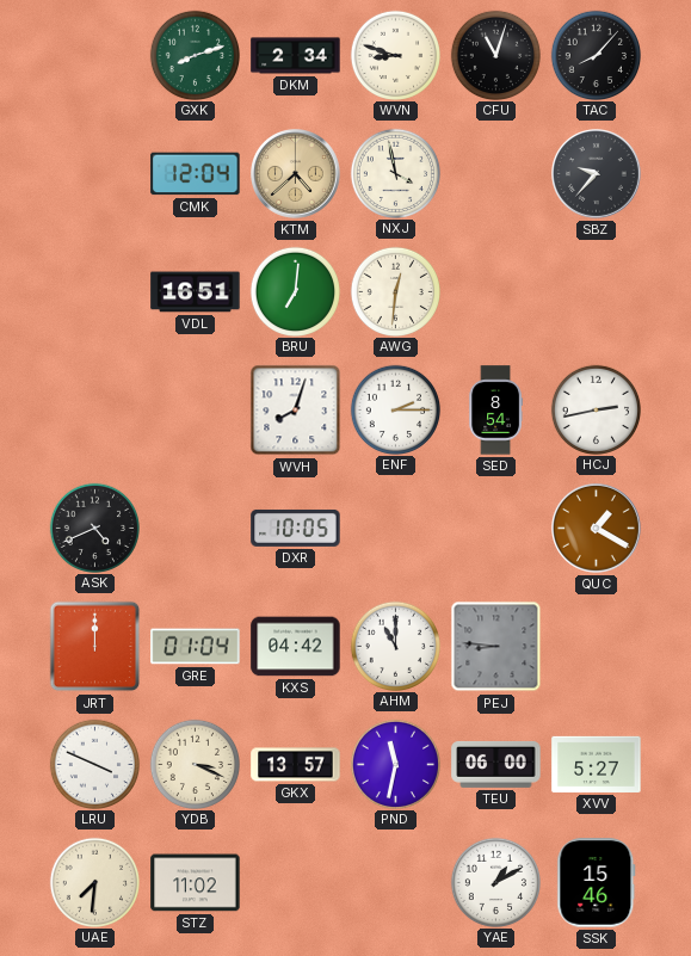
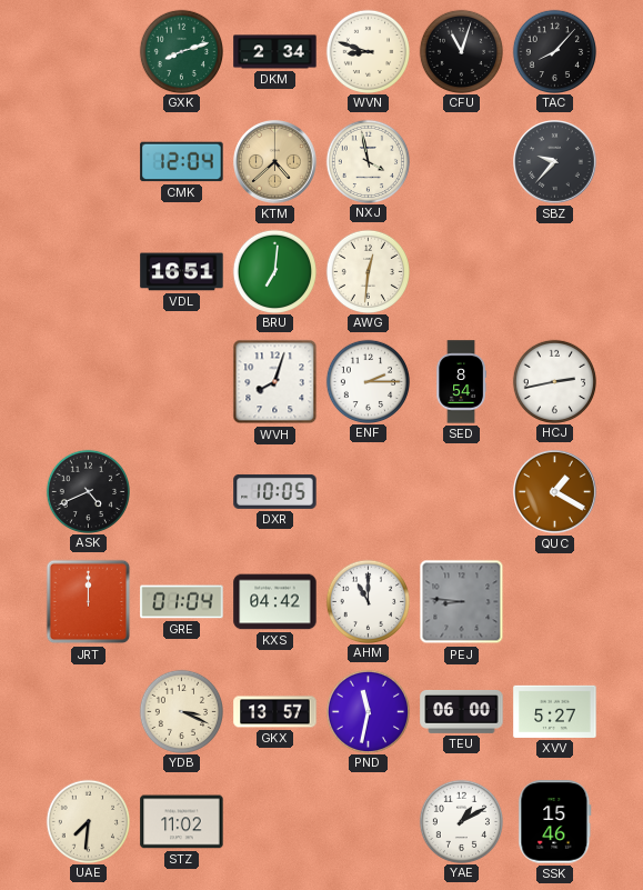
LRU: 3:49 -> none (94, 764)
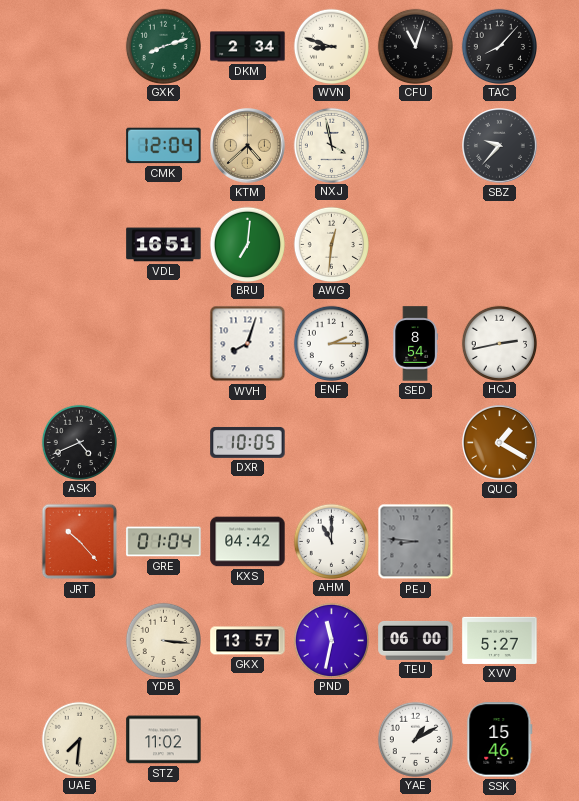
JRT: 12:00 -> 10:23 (80, 542)
YDB: 3:19 -> 3:16 (163, 640)
